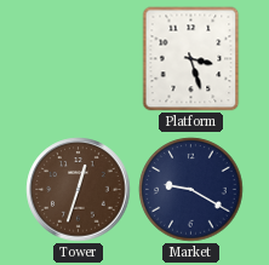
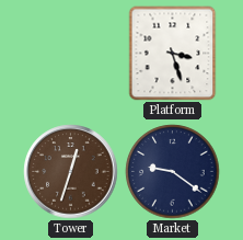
Market: 9:20 -> 9:21 (173, 172)
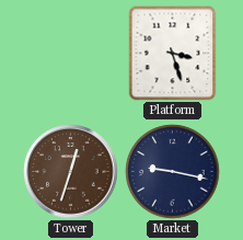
Market: 9:21 -> 9:17 (173, 172)
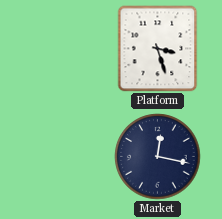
Tower: 12:33 -> none (71, 172)
Market: 9:17 -> 12:17 (158, 157)
